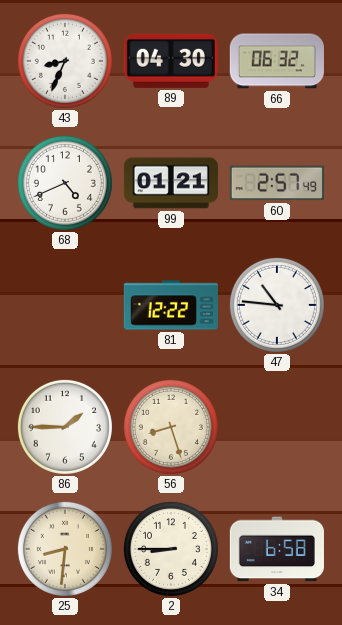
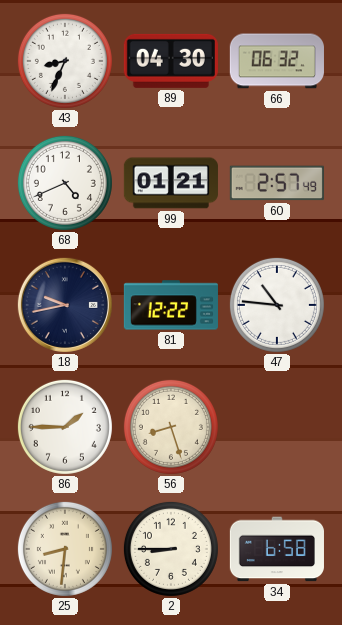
18: none -> 9:43 (65, 305)
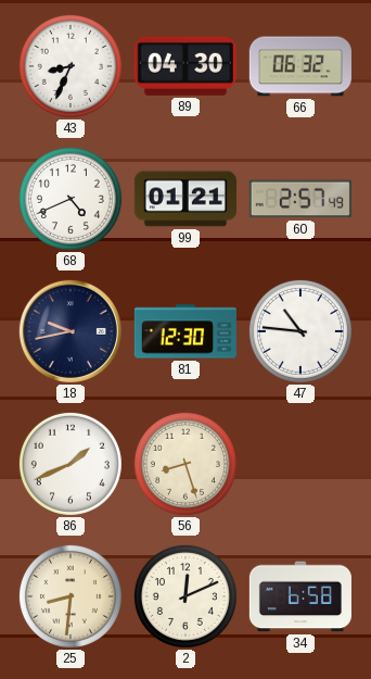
81: 12:22 -> 12:30 (185, 331)
86: 1:45 -> 1:41 (71, 464)
2: 8:45 -> 12:11 (185, 596)
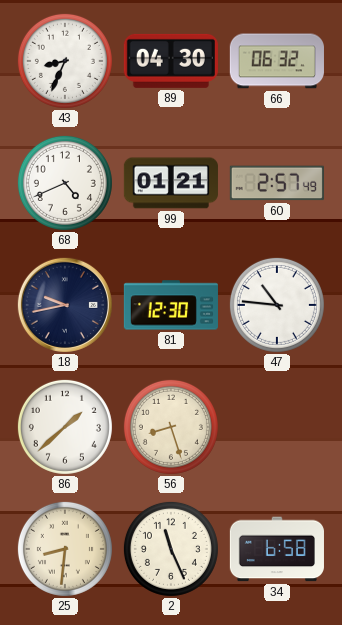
86: 1:41 -> 1:38 (65, 427)
2: 12:11 -> 11:26 (171, 549)
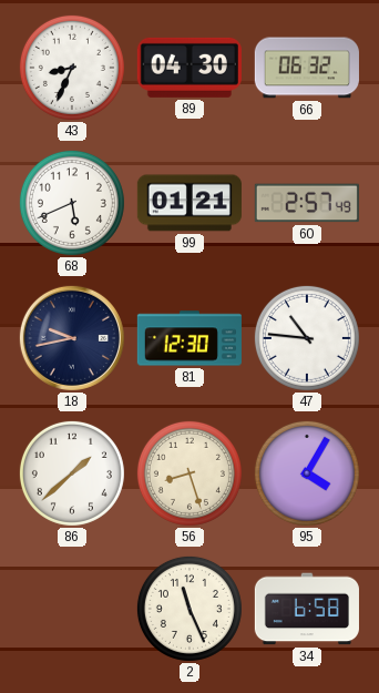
68: 4:41 -> 5:41 (72, 203)
95: none -> 4:05 (307, 473)
25: 8:31 -> none (65, 549)
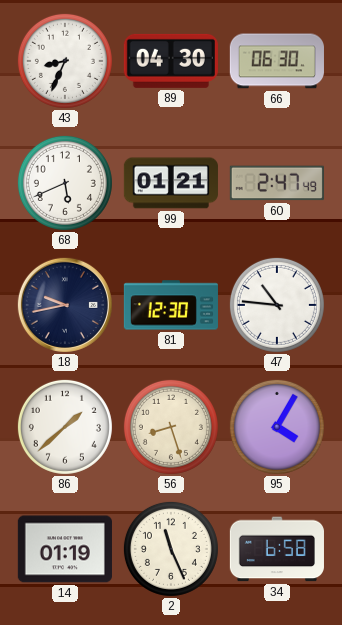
66: 06:32 -> 06:30 (277, 61)
60: 2:57 -> 2:47 (277, 183)
14: none -> 01:19 (65, 549)
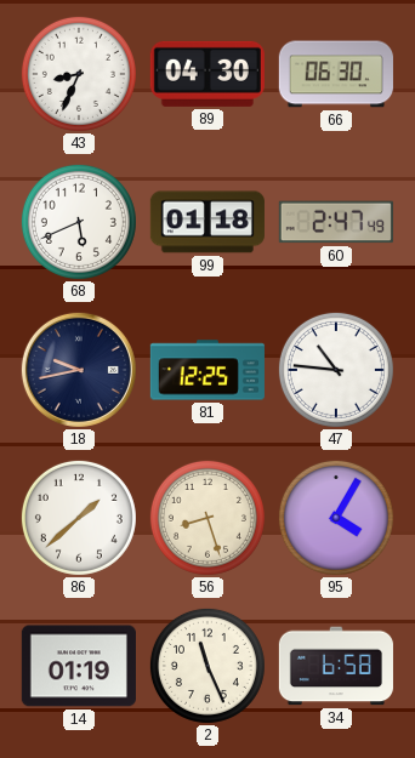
99: 01:21 -> 01:18 (207, 222)
81: 12:30 -> 12:25 (207, 370)
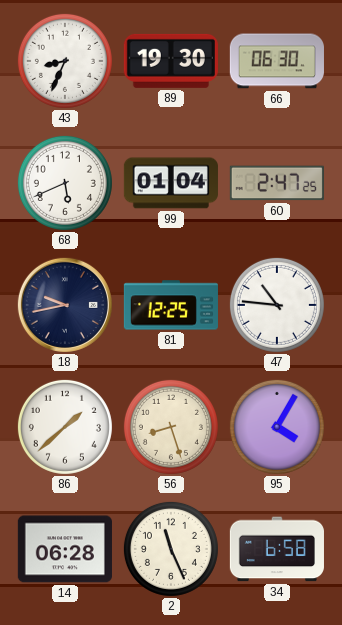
89: 04:30 -> 19:30 (171, 61)
99: 01:18 -> 01:04 (171, 183)
60: 2:47:49 -> 2:47:25 (277, 183)
14: 01:19 -> 06:28 (65, 549)
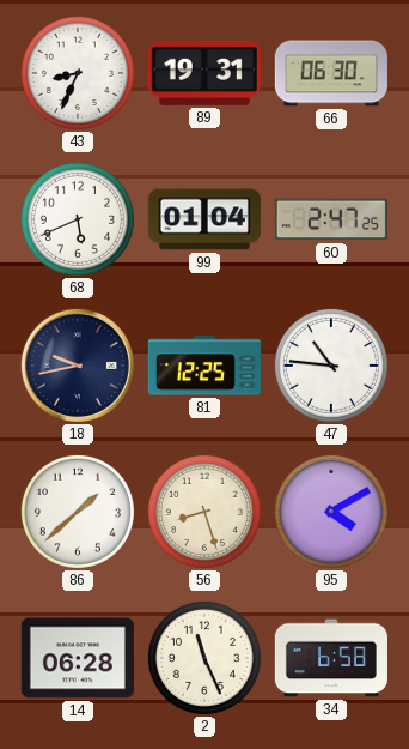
89: 19:30 -> 19:31 (204, 73)
95: 4:05 -> 4:10 (331, 512)
